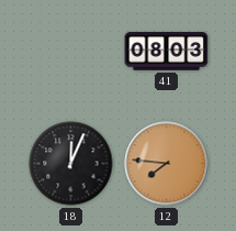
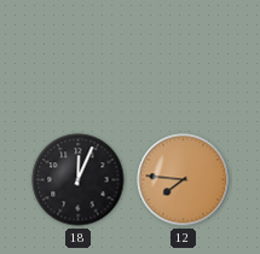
41: 08:03 -> none (167, 52)
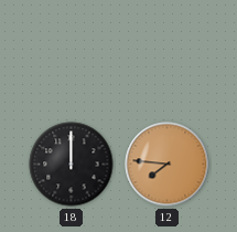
18: 12:04 -> 12:00 (72, 165)
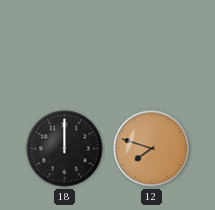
12: 7:46 -> 7:48 (152, 149)
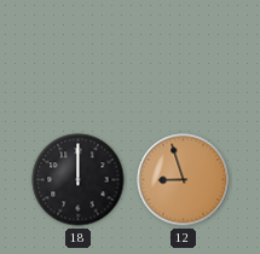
12: 7:48 -> 8:57 (184, 180)
